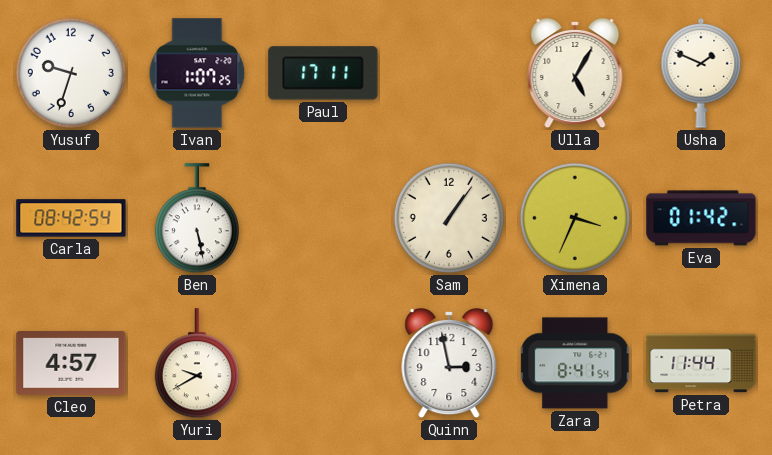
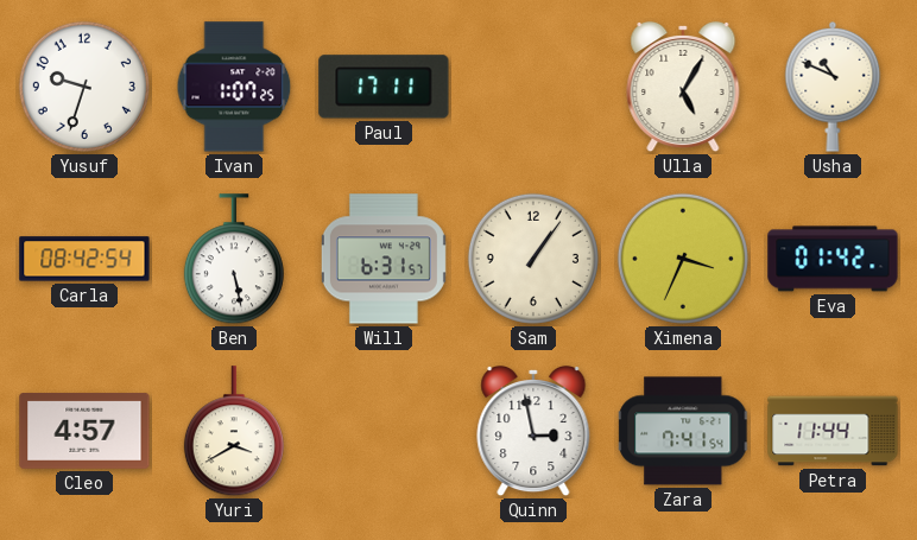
Usha: 1:49 -> 10:49 (833, 87)
Will: none -> 6:31 (384, 259)
Yuri: 9:40 -> 3:40 (234, 432)
Zara: 8:41 -> 7:41 (684, 431)
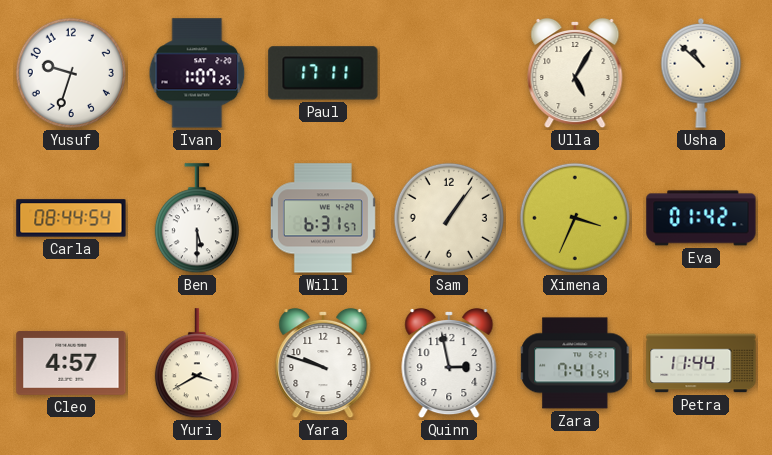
Usha: 10:49 -> 10:52 (701, 73)
Carla: 08:42 -> 08:44 (71, 218)
Ben: 5:28 -> 5:30 (197, 219)
Yara: none -> 9:48 (323, 363)
